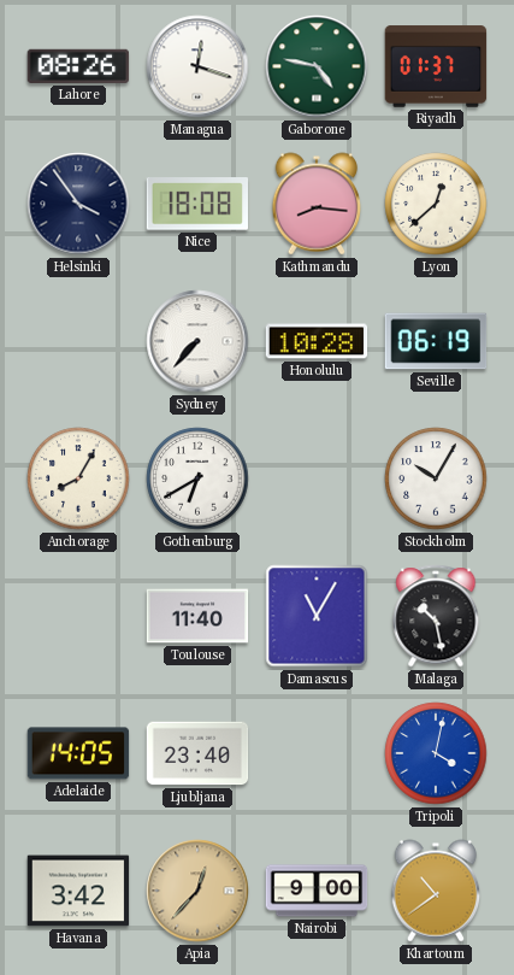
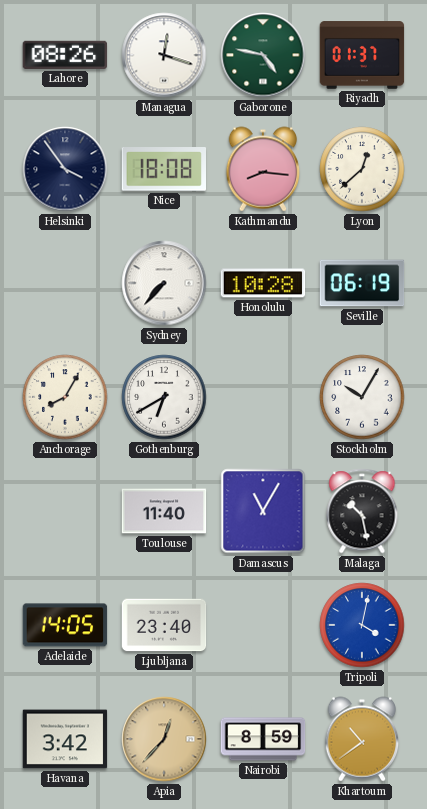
Nairobi: 9:00 -> 8:59 (263, 739)
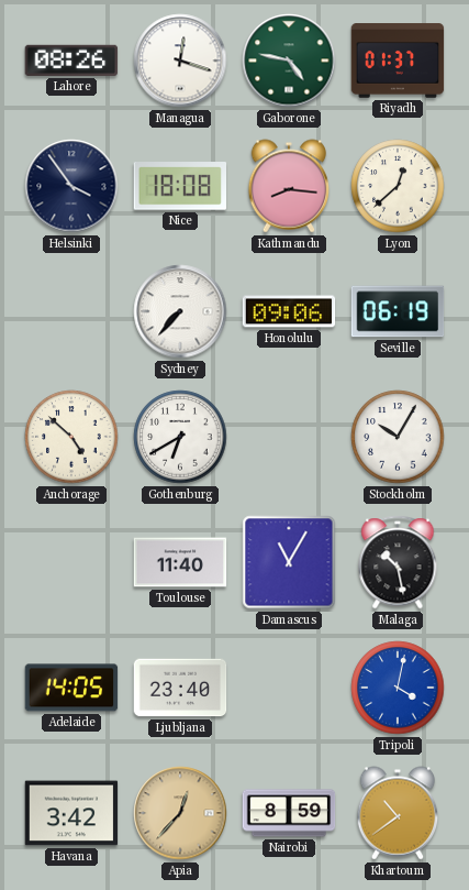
Honolulu: 10:28 -> 09:06 (289, 311)
Anchorage: 8:05 -> 4:52 (71, 437)
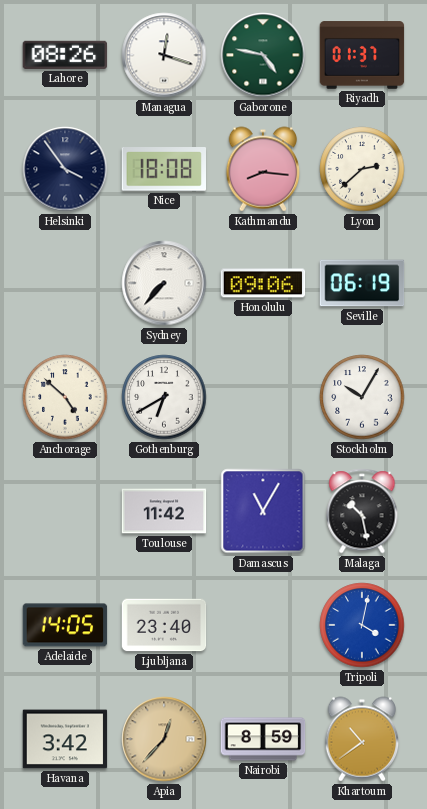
Lyon: 12:38 -> 2:38 (362, 169)
Toulouse: 11:40 -> 11:42 (164, 511)
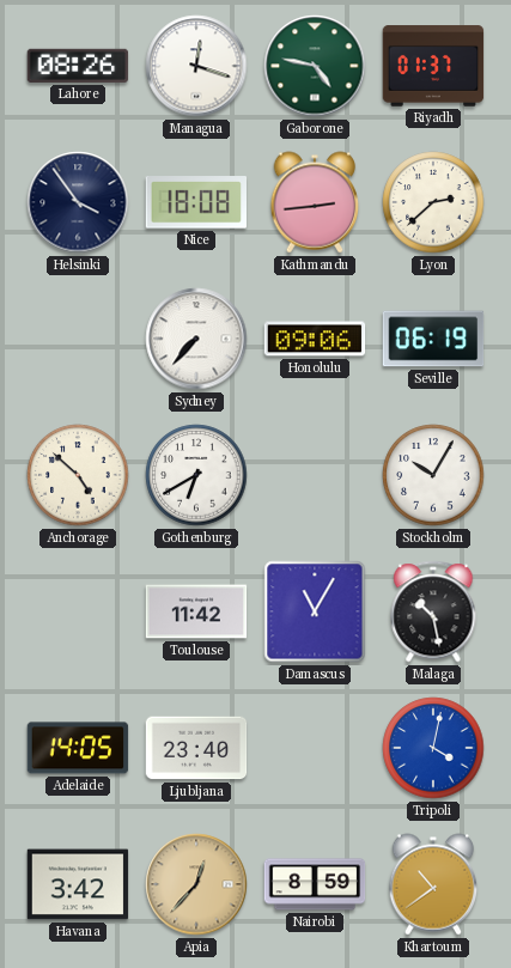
Kathmandu: 8:16 -> 2:44 (315, 202)
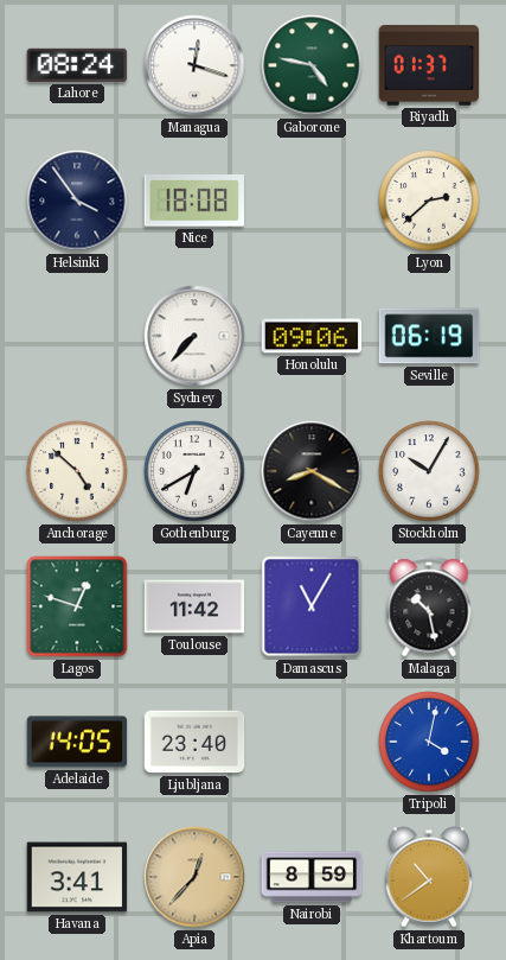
Lahore: 08:26 -> 08:24 (77, 65)
Kathmandu: 2:44 -> none (315, 202)
Cayenne: none -> 8:20 (312, 471)
Lagos: none -> 12:48 (77, 606)
Havana: 3:42 -> 3:41 (77, 877)
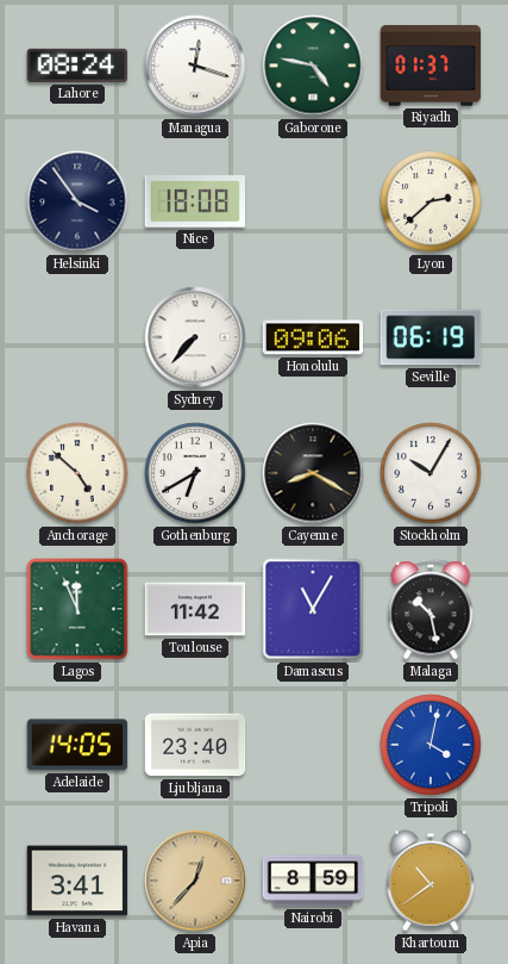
Lagos: 12:48 -> 11:56 (77, 609)
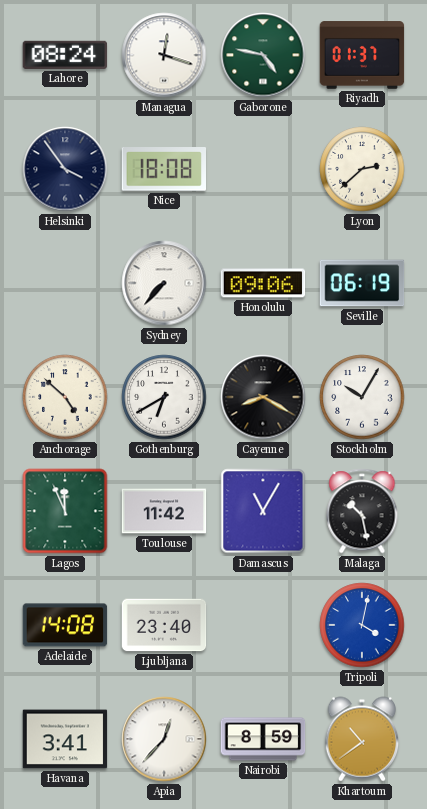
Adelaide: 14:05 -> 14:08 (65, 625)
Apia dial: champagne -> white (164, 739)
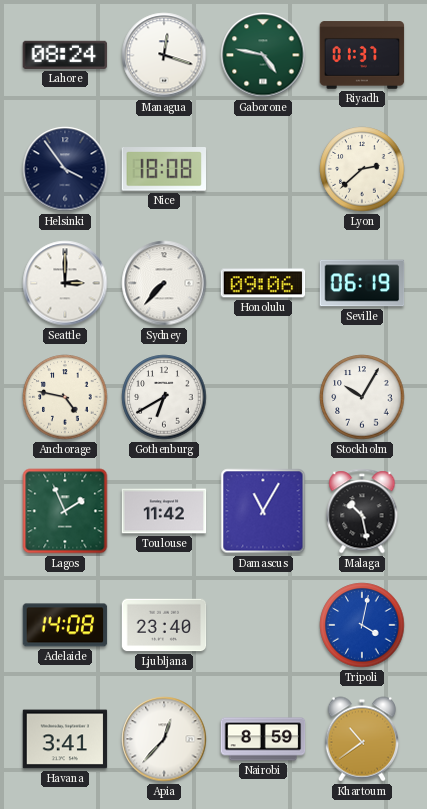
Seattle: none -> 3:00 (65, 283)
Anchorage: 4:52 -> 4:47 (65, 397)
Cayenne: 8:20 -> none (263, 397)
Lagos: 11:56 -> 1:56 (65, 511)
